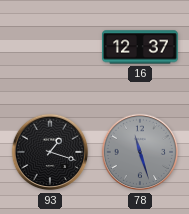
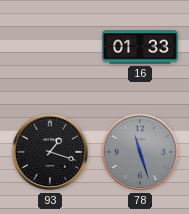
16: 12:37 -> 01:33 (141, 47)
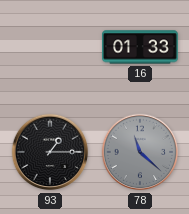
93: 1:18 -> 1:15 (50, 152)
78: 11:27 -> 11:22 (140, 152)
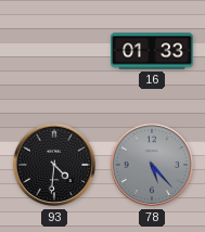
93: 1:15 -> 4:31 (54, 165)
78: 11:22 -> 5:23 (152, 165)
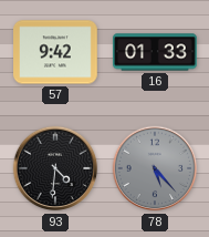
57: none -> 9:42 (56, 52)
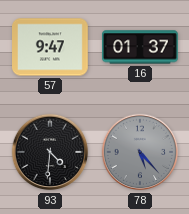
57: 9:42 -> 9:47 (51, 47)
16: 01:33 -> 01:37 (141, 47)
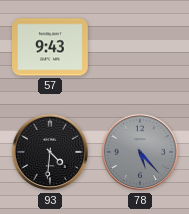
57: 9:47 -> 9:43 (51, 47)
16: 01:37 -> none (141, 47)
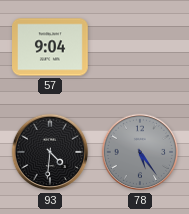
57: 9:43 -> 9:04 (51, 47)
78: 5:23 -> 5:24 (140, 152)
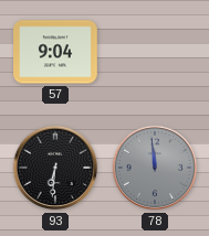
93: 4:31 -> 6:31 (55, 168)
78: 5:24 -> 11:59 (155, 168)
